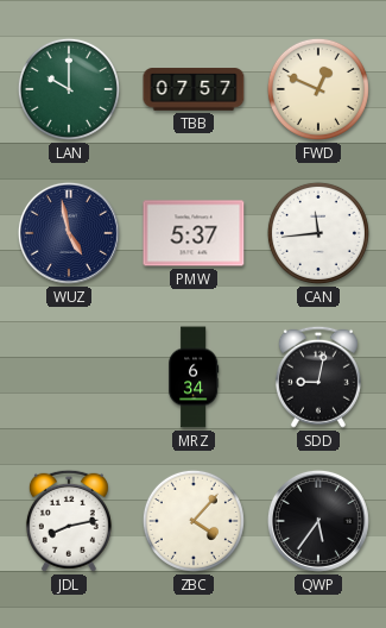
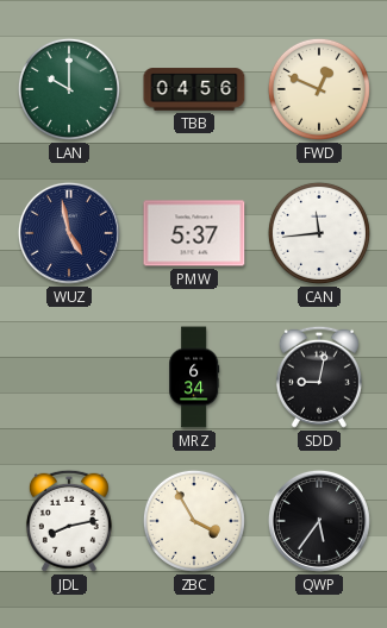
TBB: 07:57 -> 04:56 (194, 89)
ZBC: 4:07 -> 3:55 (194, 521)
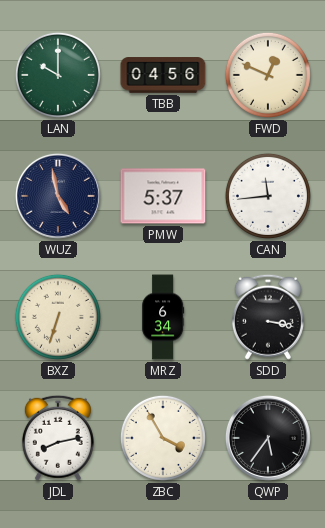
BXZ: none -> 6:33 (58, 317)
SDD: 9:02 -> 3:17 (268, 317)
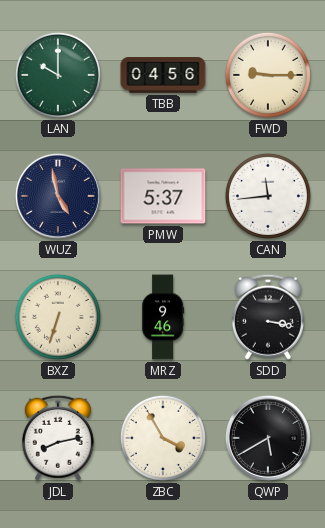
FWD: 12:49 -> 9:15 (268, 75)
MRZ: 6:34 -> 9:46 (163, 317)
QWP: 5:36 -> 5:40 (268, 438)
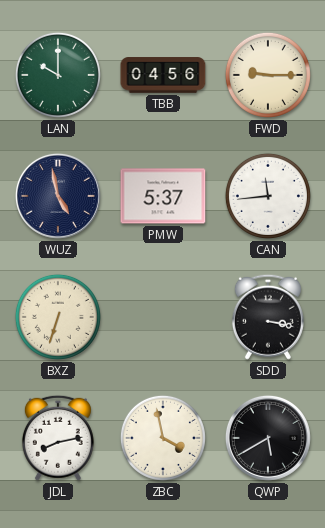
MRZ: 9:46 -> none (163, 317)
ZBC: 3:55 -> 3:58 (163, 438)
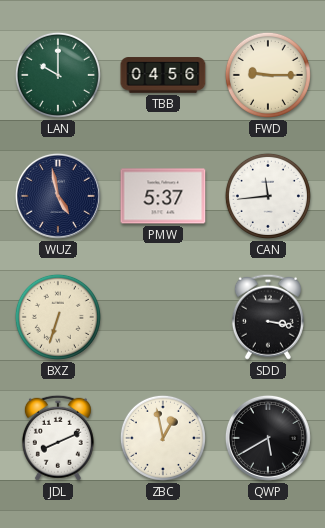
JDL: 8:13 -> 8:11 (58, 438)
ZBC: 3:58 -> 12:58 (163, 438)
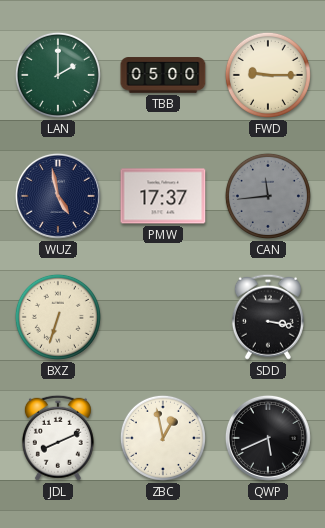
LAN: 10:00 -> 2:00 (58, 75)
TBB: 04:56 -> 05:00 (163, 75)
PMW: 5:37 -> 17:37 (163, 196)
CAN dial: white -> grey (268, 196)
QWP: 5:40 -> 5:41 (268, 438)
